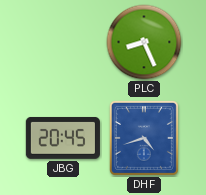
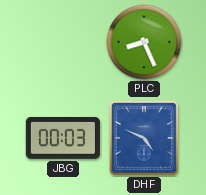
JBG: 20:45 -> 00:03 (63, 138)
DHF: 4:42 -> 4:49 (144, 138)
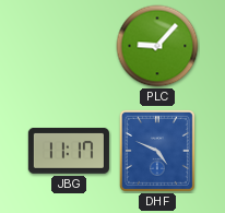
PLC: 8:26 -> 9:07 (157, 46)
JBG: 00:03 -> 11:17 (69, 151)
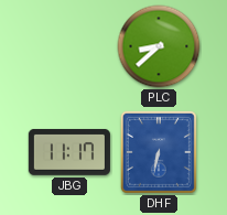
PLC: 9:07 -> 8:38 (159, 46)
DHF: 4:49 -> 6:32 (159, 152)
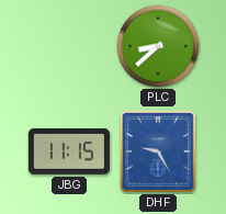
JBG: 11:17 -> 11:15 (69, 151)
DHF: 6:32 -> 9:25 (158, 151)
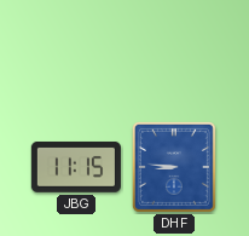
PLC: 8:38 -> none (158, 46)
DHF: 9:25 -> 8:46 (174, 167)
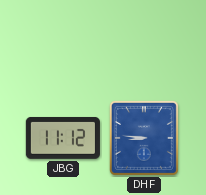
JBG: 11:15 -> 11:12 (63, 138)
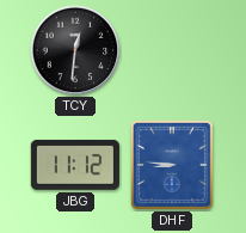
TCY: none -> 12:31 (75, 50)
